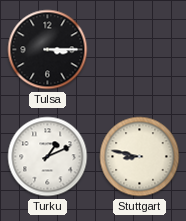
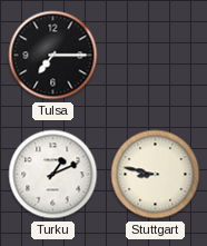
Tulsa: 3:15 -> 7:15 (53, 56)
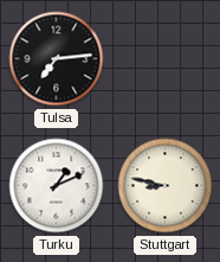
Tulsa: 7:15 -> 7:14 (57, 59)
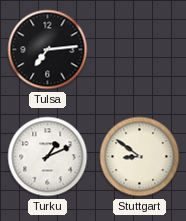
Stuttgart: 8:47 -> 8:51 (140, 157)
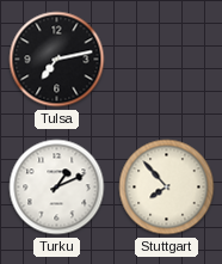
Tulsa: 7:14 -> 7:13 (57, 60)
Stuttgart: 8:51 -> 7:53 (167, 188)
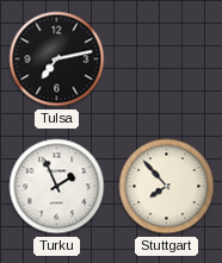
Turku: 1:11 -> 1:56 (57, 187)
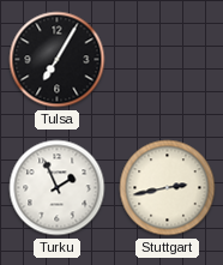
Tulsa: 7:13 -> 7:05 (58, 60)
Stuttgart: 7:53 -> 2:43 (168, 188)
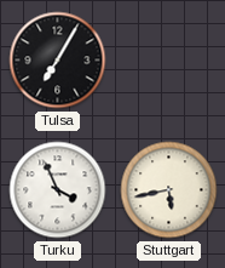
Turku: 1:56 -> 3:56 (58, 190)
Stuttgart: 2:43 -> 5:43 (169, 190)
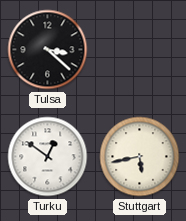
Tulsa: 7:05 -> 3:22 (48, 50)
Turku: 3:56 -> 12:51 (48, 157)
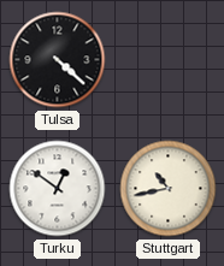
Tulsa: 3:22 -> 4:22 (58, 60)
Stuttgart: 5:43 -> 10:43 (169, 189)
